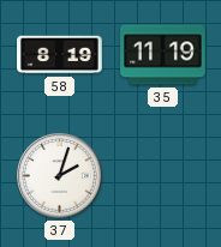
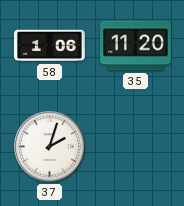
58: 8:19 -> 1:06 (50, 46)
35: 11:19 -> 11:20 (136, 46)
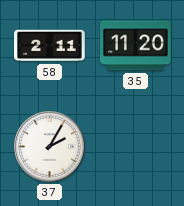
58: 1:06 -> 2:11 (50, 46)
37: 2:03 -> 2:05 (50, 147)
